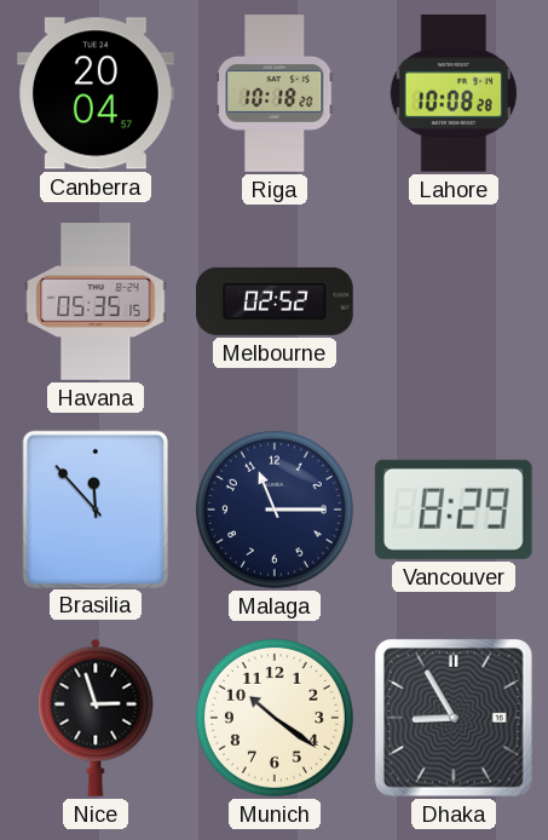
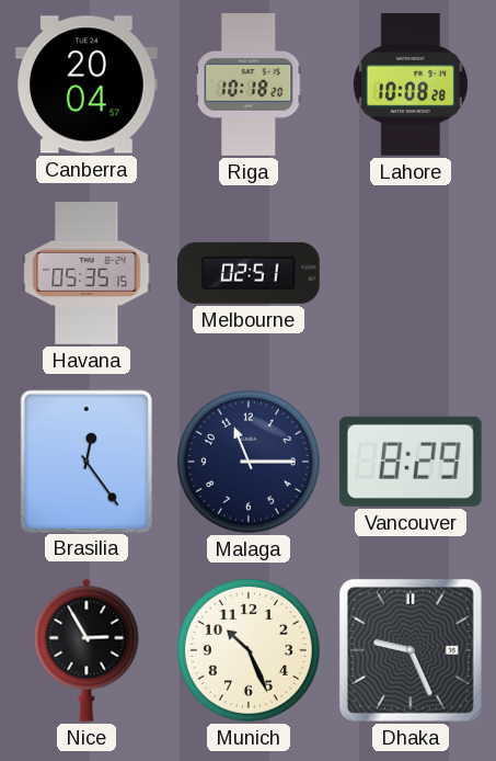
Melbourne: 02:52 -> 02:51 (250, 273)
Brasilia: 11:53 -> 12:24 (85, 461)
Nice: 2:57 -> 2:55 (86, 650)
Munich: 10:21 -> 10:26 (249, 650)
Dhaka: 8:55 -> 9:26 (411, 650)
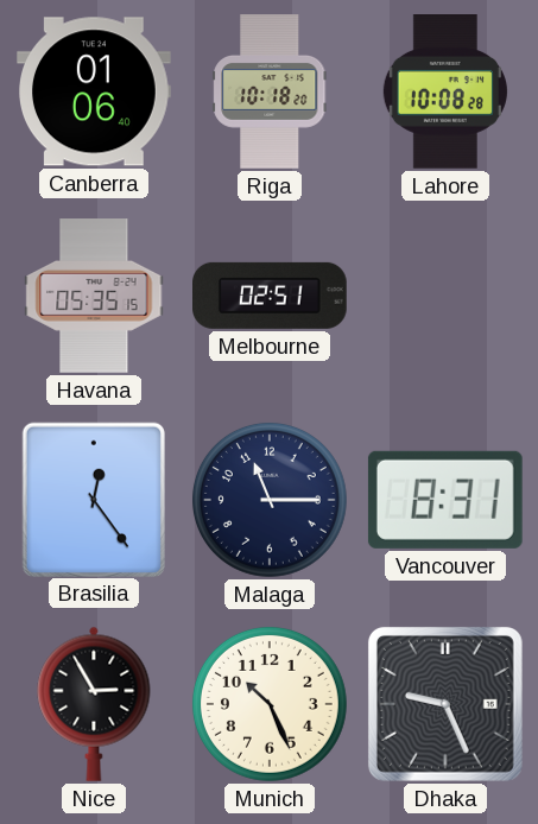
Canberra: 20:04 -> 01:06 (95, 91)
Vancouver: 8:29 -> 8:31 (445, 500)
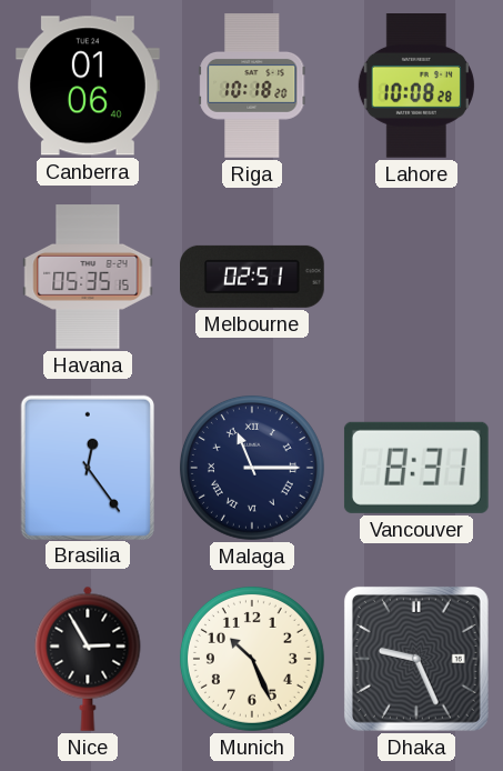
Malaga numerals: Arabic -> Roman (252, 468)
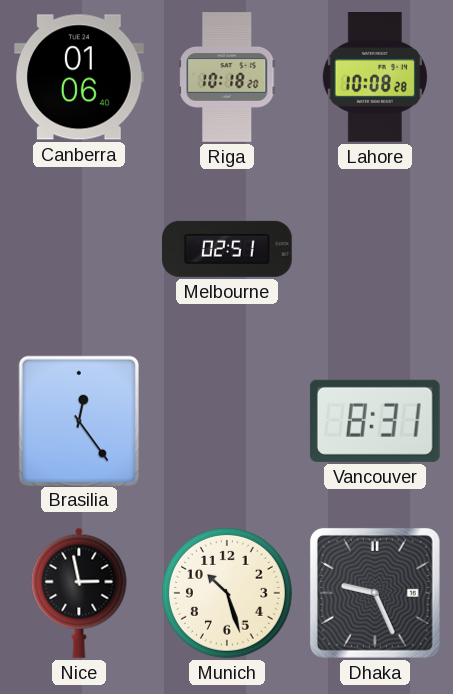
Havana: 05:35 -> none (88, 277)
Malaga: 11:15 -> none (252, 468)
Nice: 2:55 -> 2:58 (79, 593)
Munich: 10:26 -> 10:27 (227, 593)
